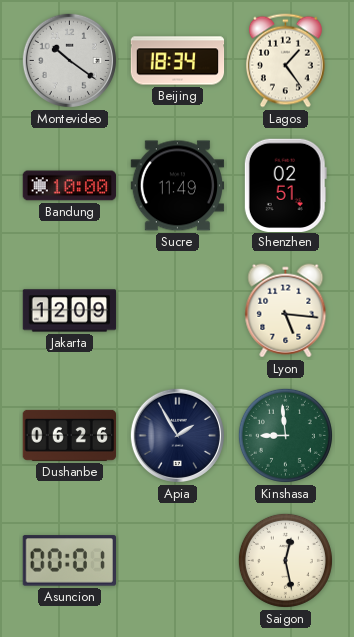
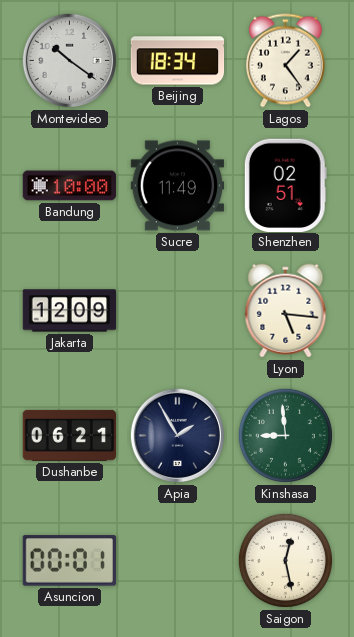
Dushanbe: 06:26 -> 06:21 (70, 435)
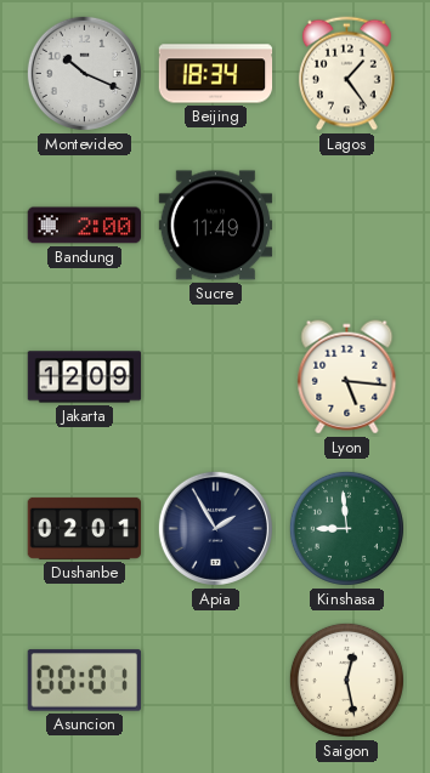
Montevideo: 10:21 -> 10:19 (84, 73)
Bandung: 10:00 -> 2:00 (85, 226)
Shenzhen: 02:51 -> none (285, 185)
Dushanbe: 06:21 -> 02:01 (85, 528)
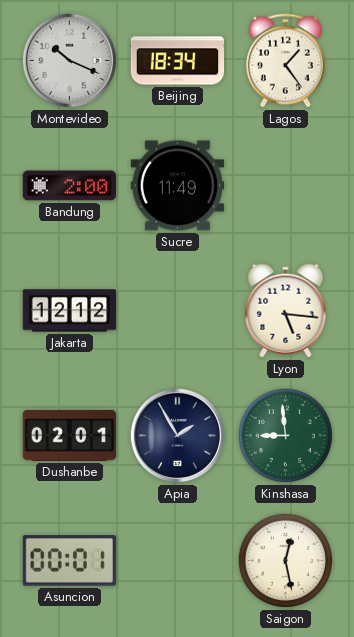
Jakarta: 12:09 -> 12:12 (70, 311)
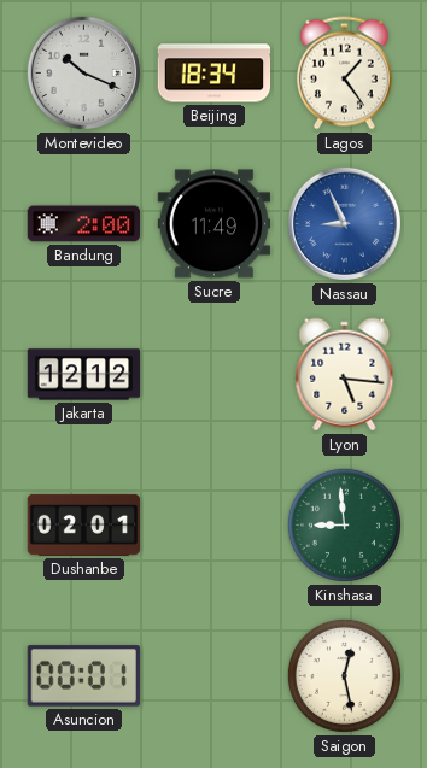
Nassau: none -> 8:56 (344, 223)
Apia: 1:55 -> none (177, 435)
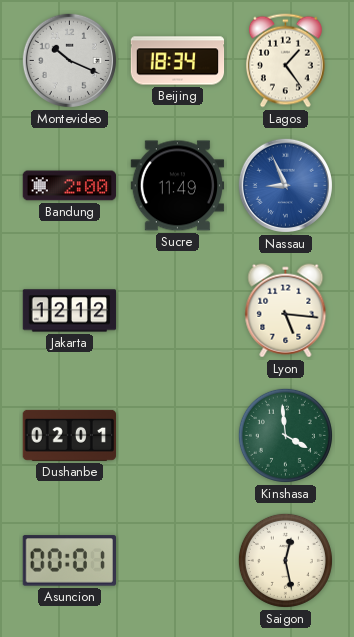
Kinshasa: 8:59 -> 3:59 (285, 435)
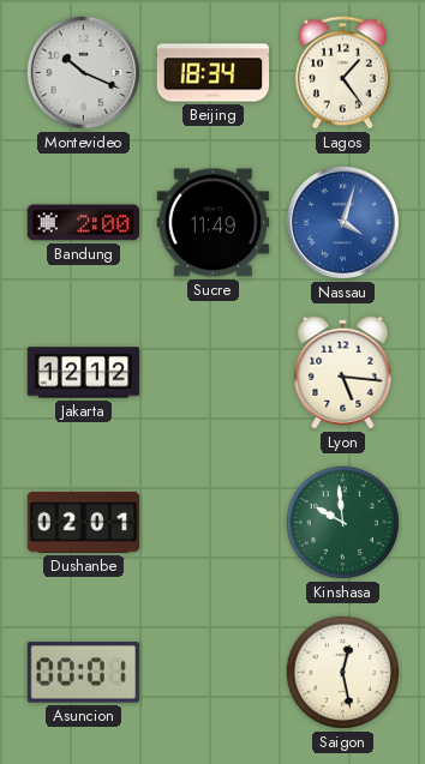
Nassau: 8:56 -> 4:03 (342, 222)
Kinshasa: 3:59 -> 9:59 (342, 522)
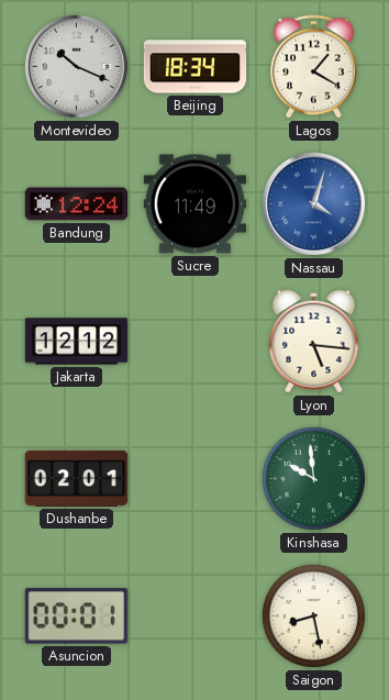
Lagos: 1:24 -> 1:20 (313, 67)
Bandung: 2:00 -> 12:24 (77, 204)
Saigon: 12:28 -> 8:28 (313, 615)
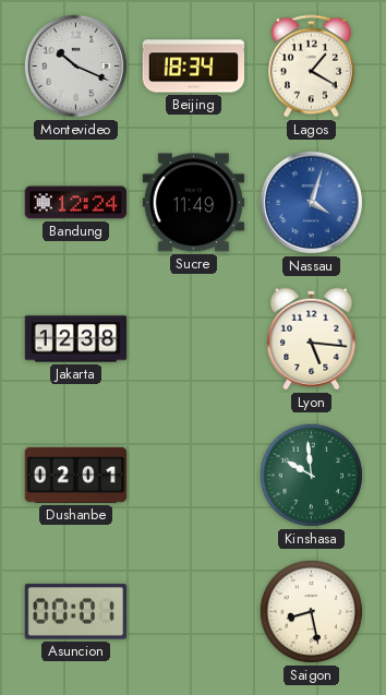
Jakarta: 12:12 -> 12:38 (76, 339)
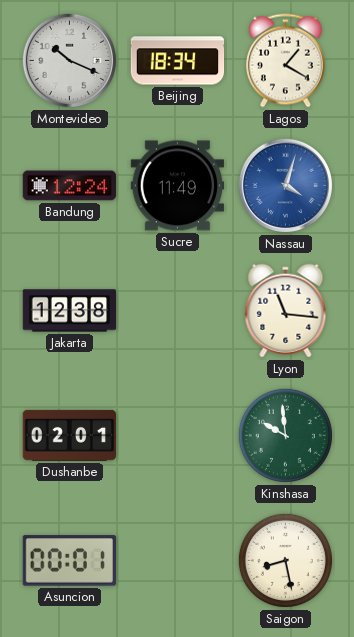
Lyon: 5:16 -> 11:16 (286, 311)
